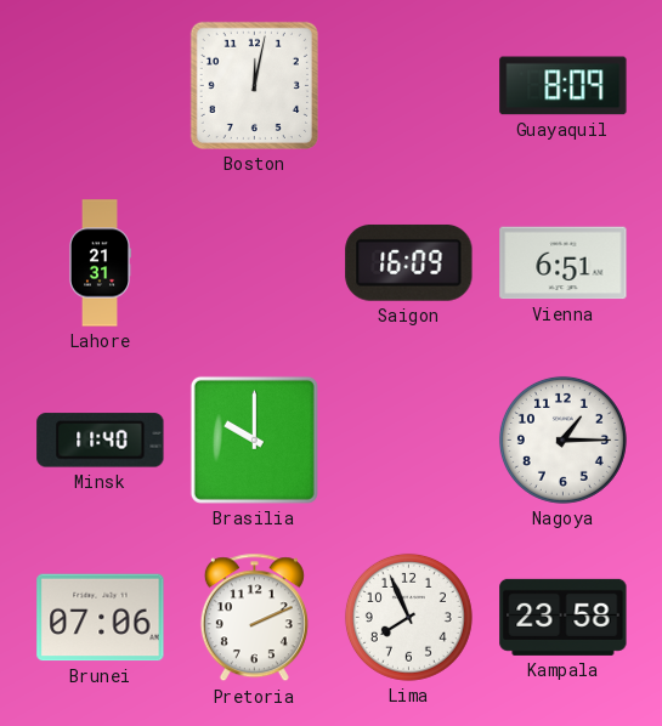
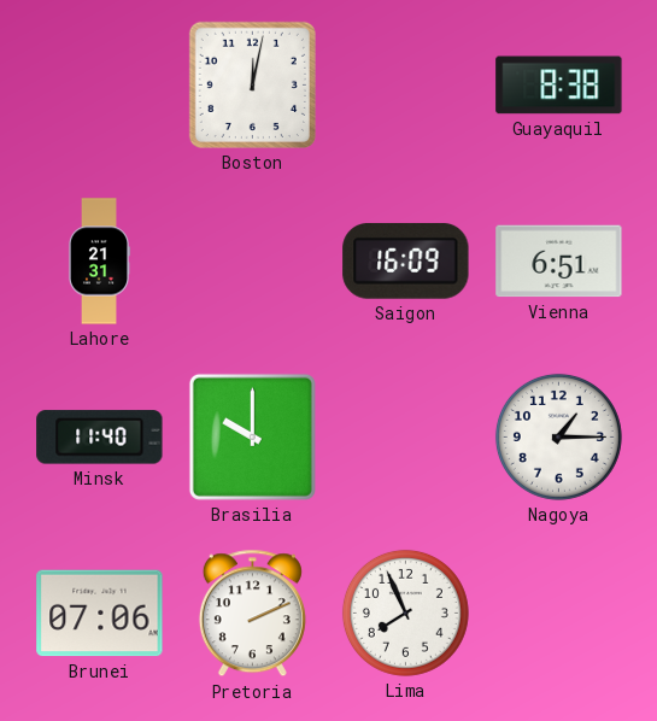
Guayaquil: 8:09 -> 8:38 (559, 86)
Kampala: 23:58 -> none (564, 617)
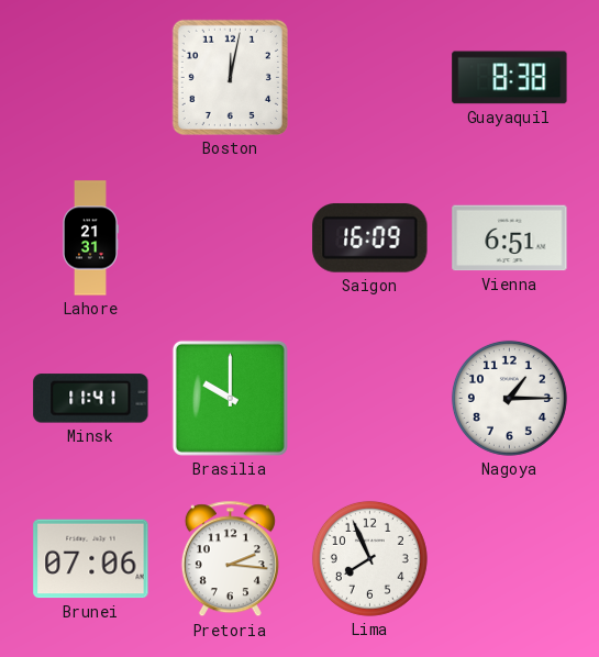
Minsk: 11:40 -> 11:41 (91, 399)
Pretoria: 2:11 -> 2:16 (230, 559)
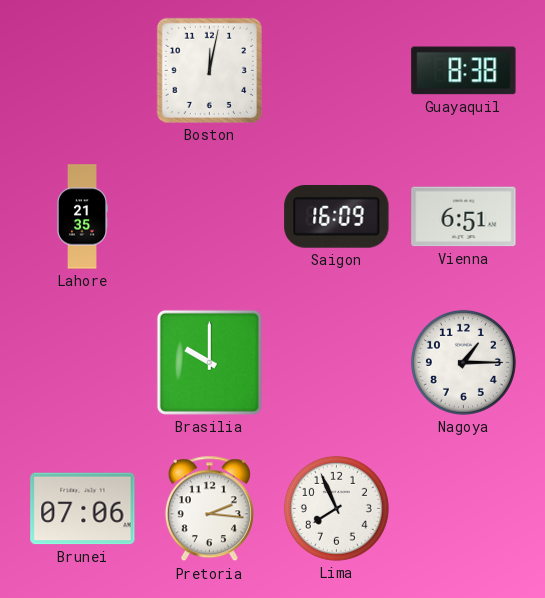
Lahore: 21:31 -> 21:35 (81, 217)
Minsk: 11:41 -> none (91, 399)
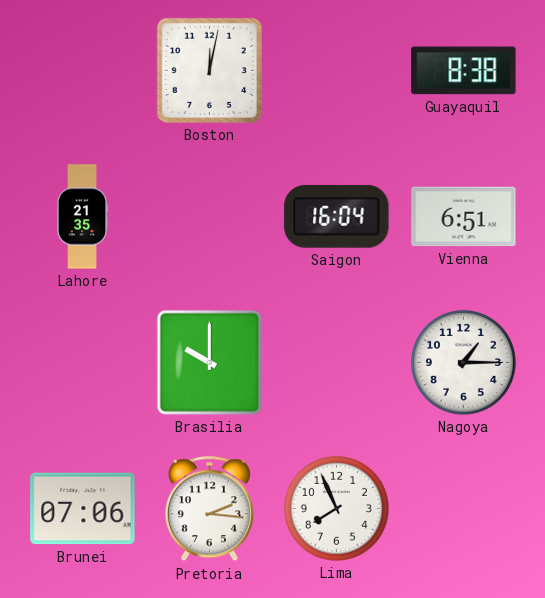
Saigon: 16:09 -> 16:04 (337, 216)
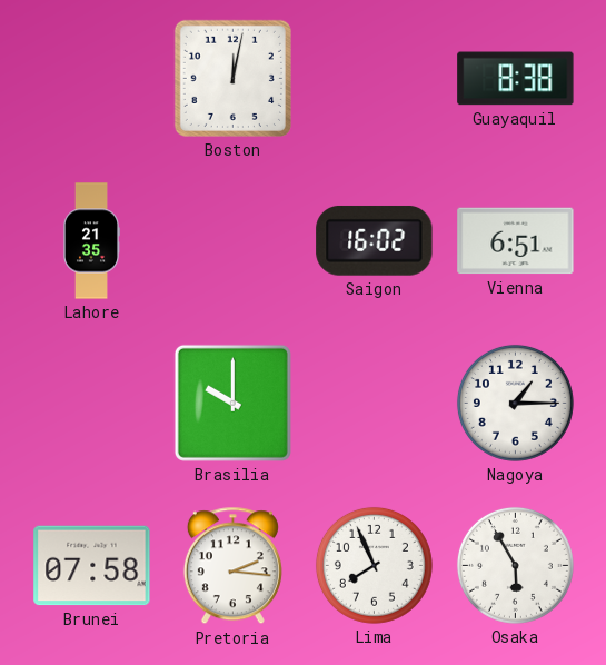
Saigon: 16:04 -> 16:02 (375, 240)
Brunei: 07:06 -> 07:58 (92, 566)
Osaka: none -> 5:55 (515, 565)
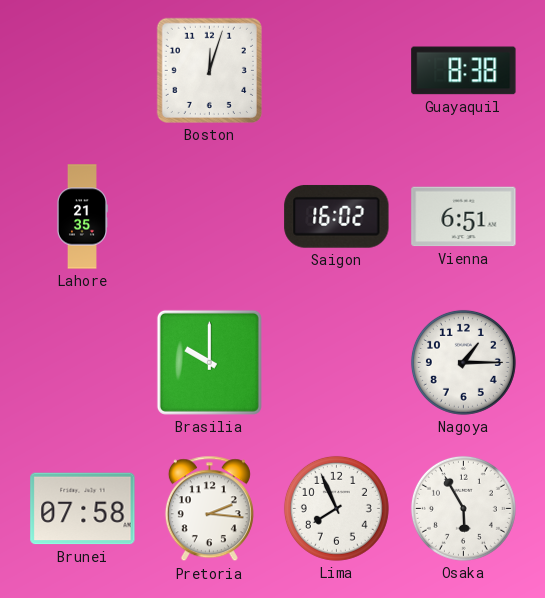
Boston: 12:02 -> 12:03 (209, 70)
